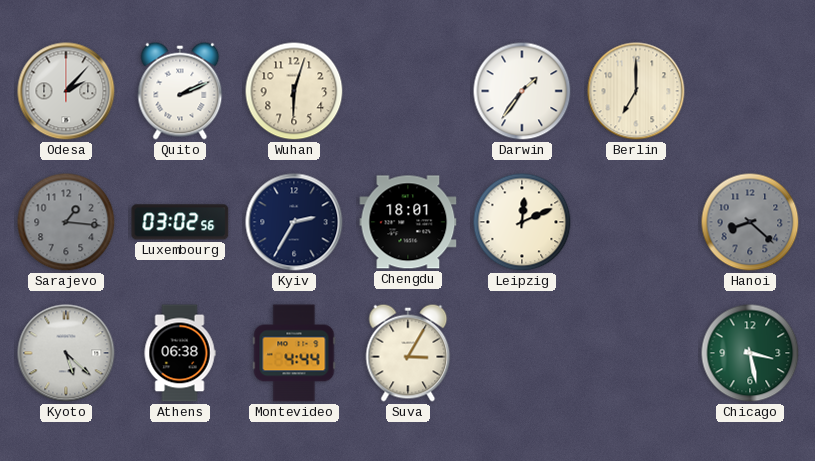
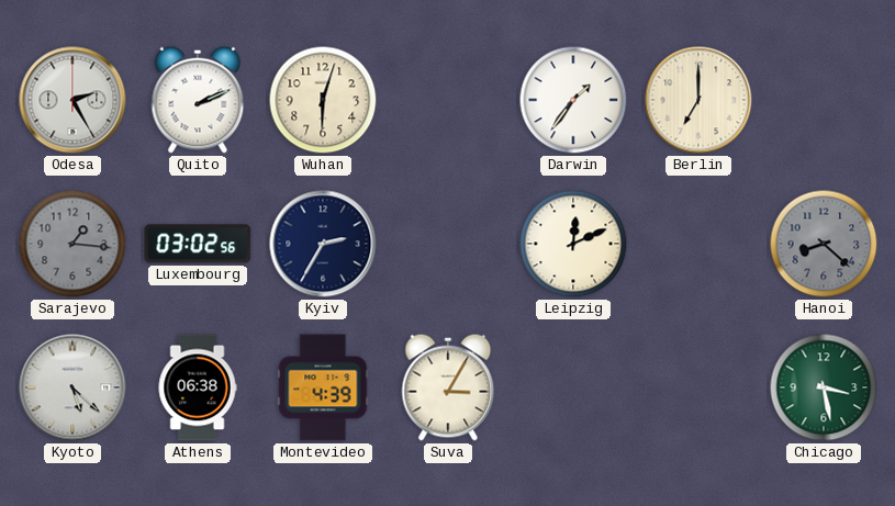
Odesa: 2:07 -> 2:25 (72, 100)
Chengdu: 18:01 -> none (408, 222)
Montevideo: 4:44 -> 4:39 (323, 387)
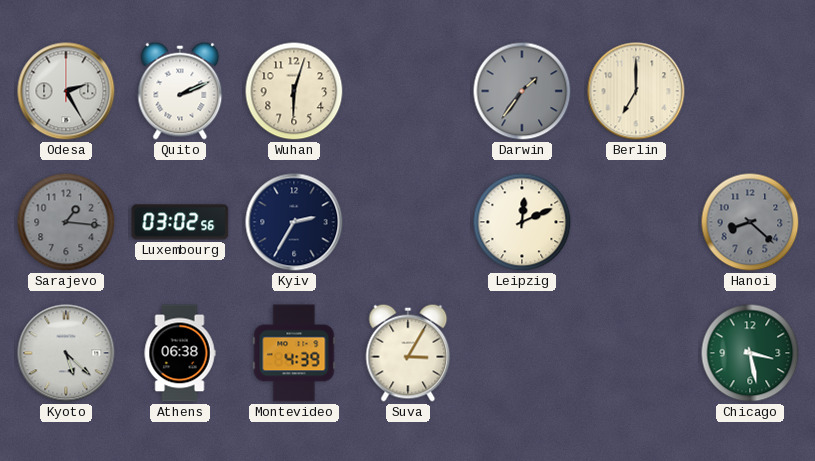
Darwin dial: white -> grey (522, 91)
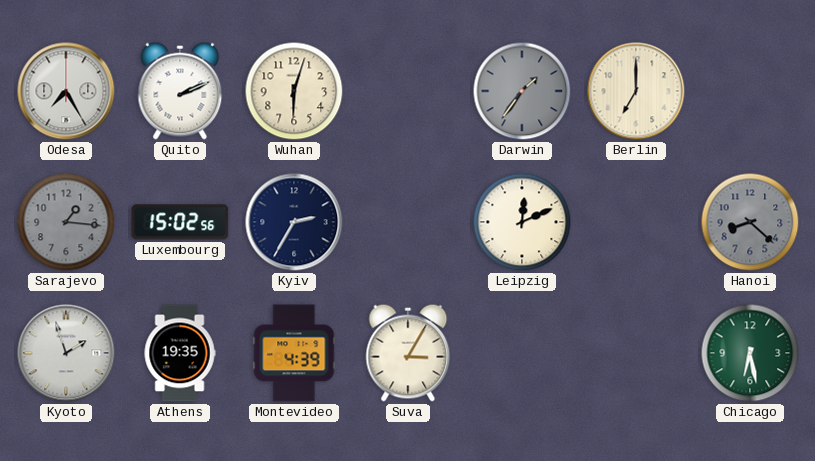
Odesa: 2:25 -> 7:25 (66, 91)
Luxembourg: 03:02 -> 15:02 (180, 222)
Kyoto: 5:22 -> 1:57 (66, 353)
Athens: 06:38 -> 19:35 (180, 353)
Chicago: 3:28 -> 6:28 (750, 353)
